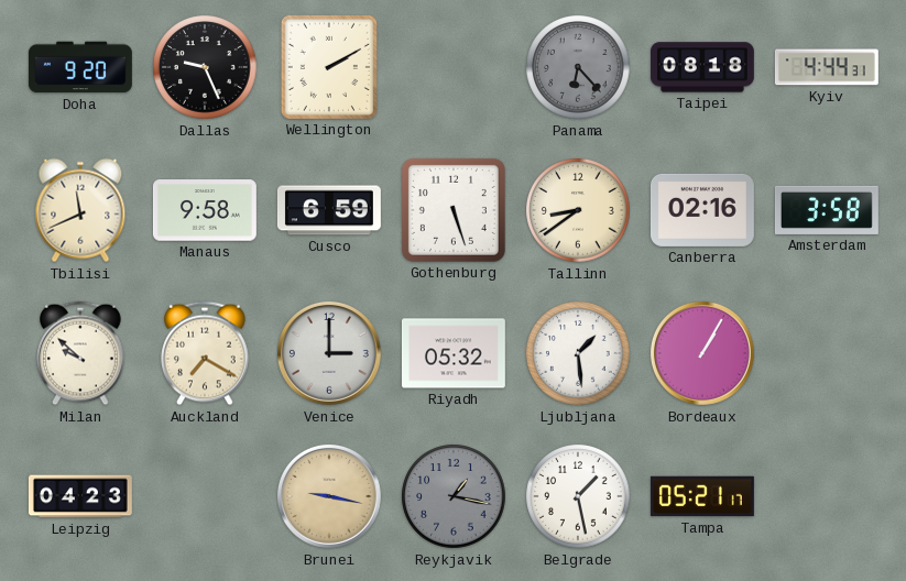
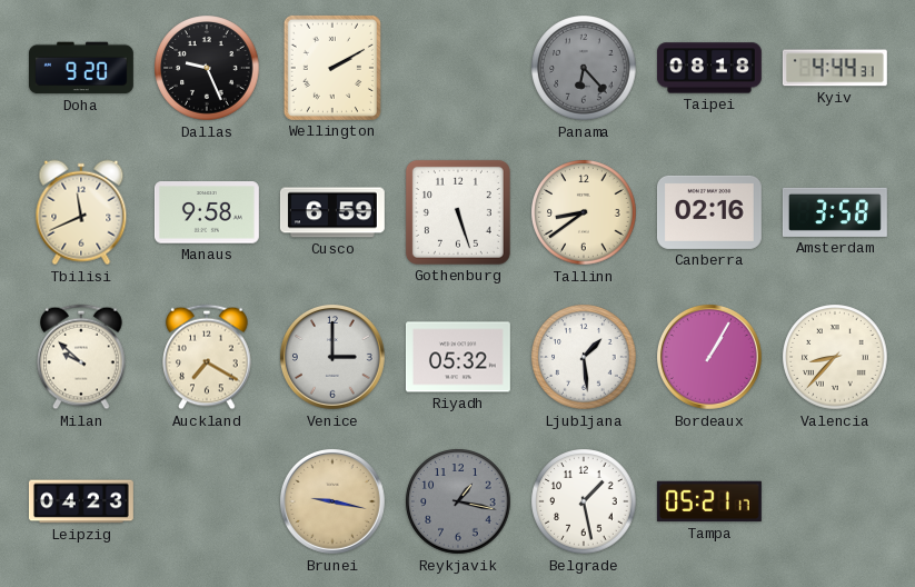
Valencia: none -> 8:37 (835, 357)
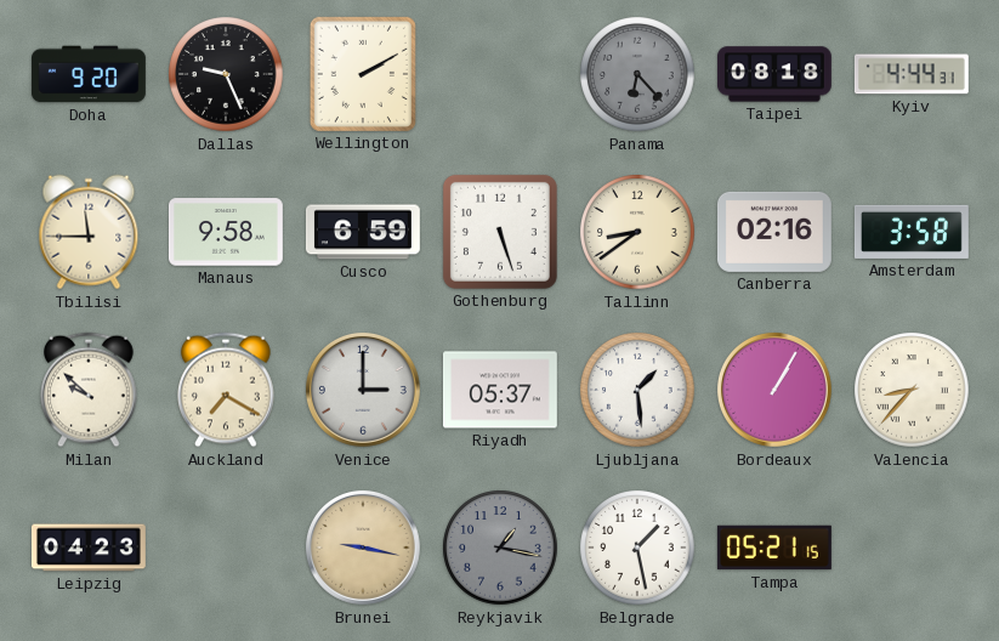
Tbilisi: 11:41 -> 11:45 (89, 232)
Riyadh: 05:32 -> 05:37 (500, 390)
Tampa: 05:21:17 -> 05:21:15 (774, 548)
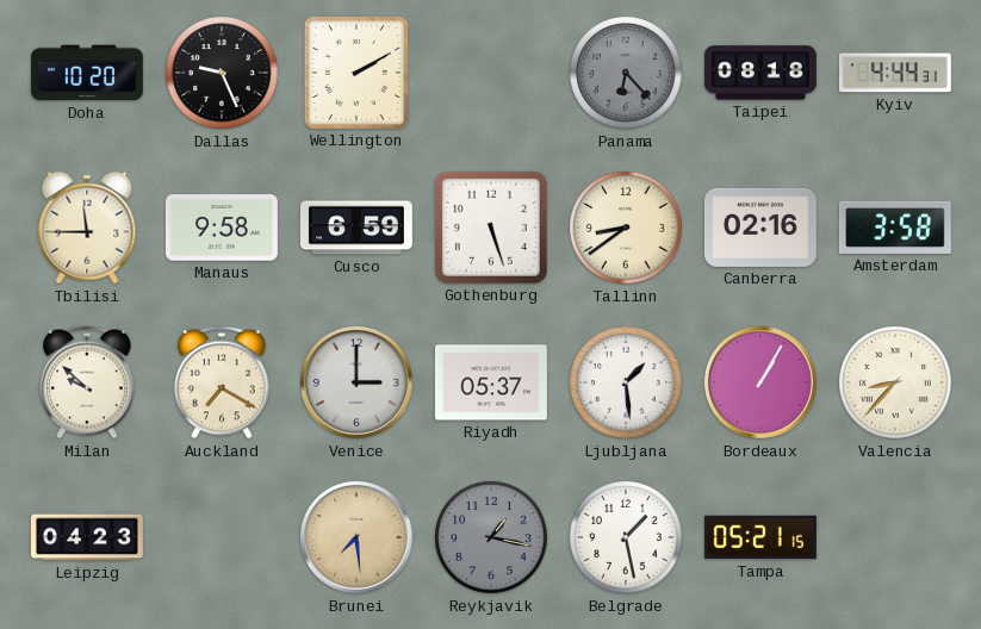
Doha: 9:20 -> 10:20 (87, 73)
Brunei: 9:17 -> 7:29 (356, 537)
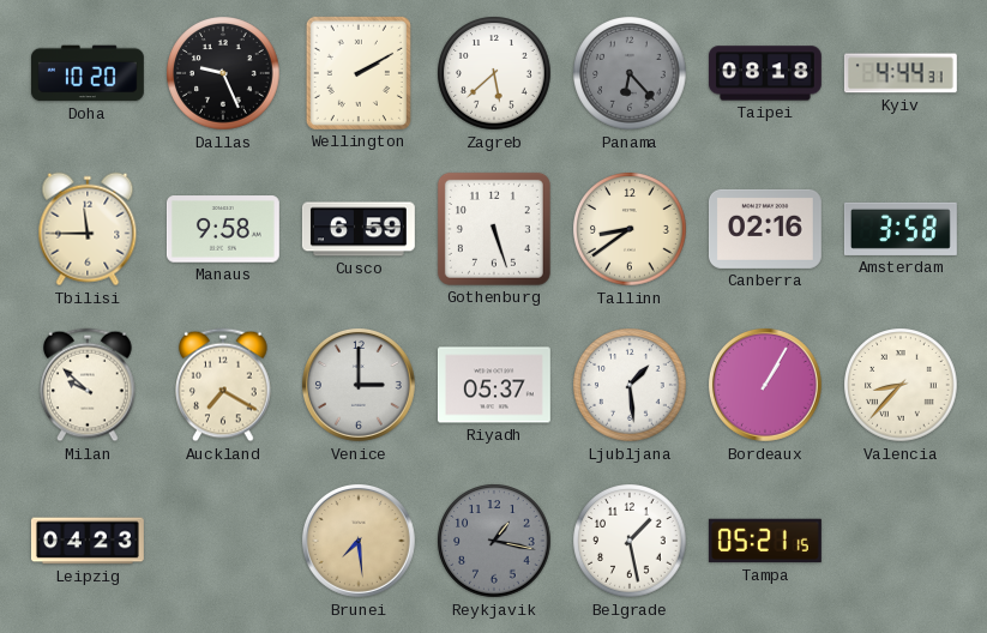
Zagreb: none -> 5:38 (494, 73)
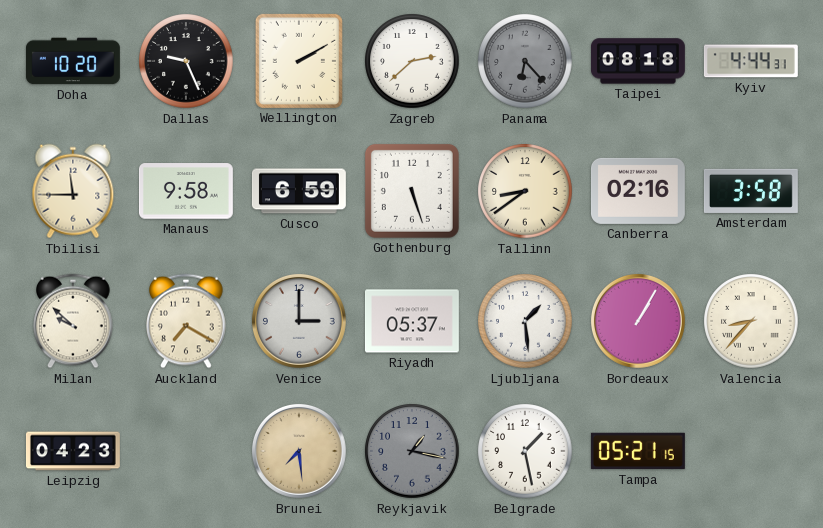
Zagreb: 5:38 -> 2:38 (412, 61)
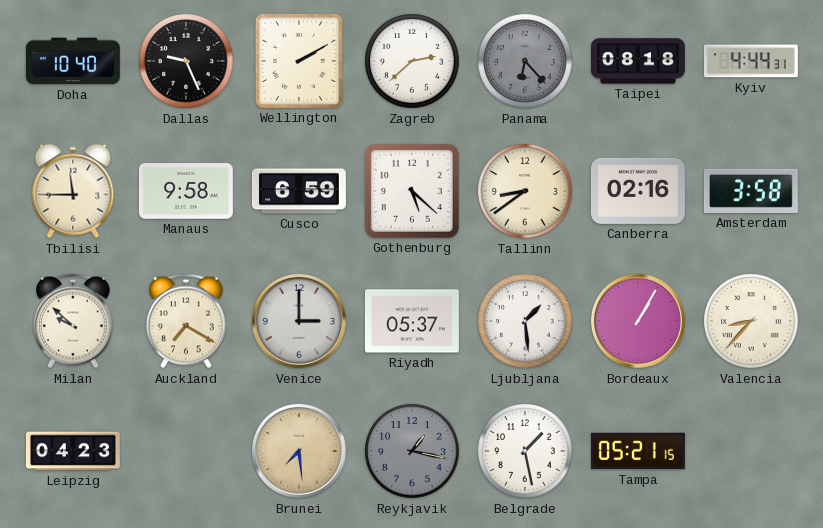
Doha: 10:20 -> 10:40 (73, 61)
Gothenburg: 5:27 -> 5:22 (412, 191)
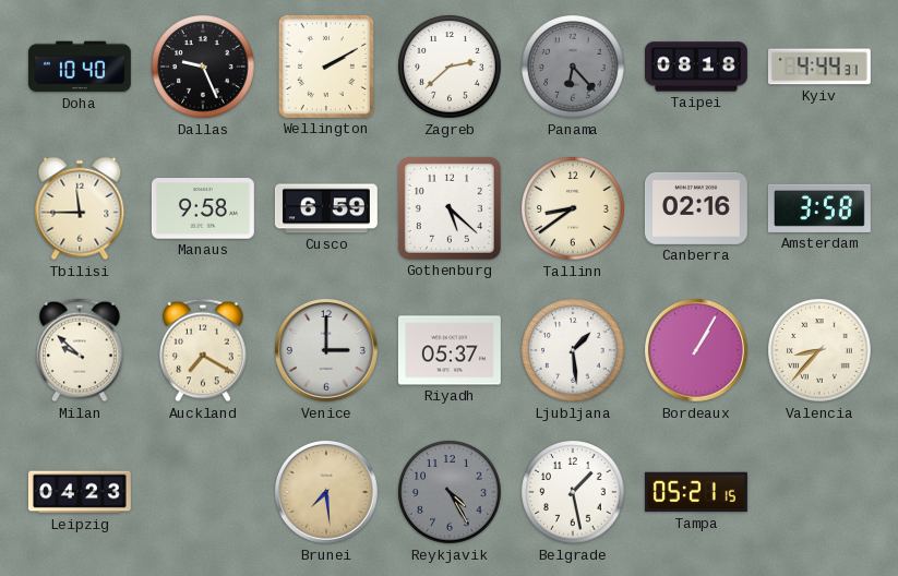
Reykjavik: 1:17 -> 4:25 (450, 492)
